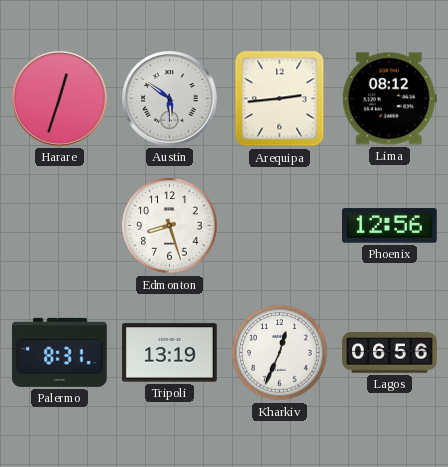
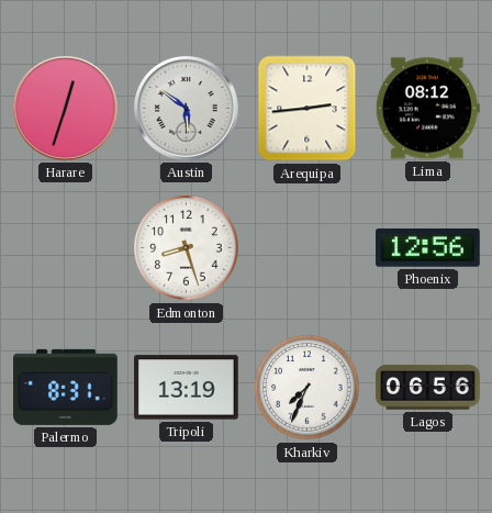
Kharkiv: 12:34 -> 7:34 (307, 388)
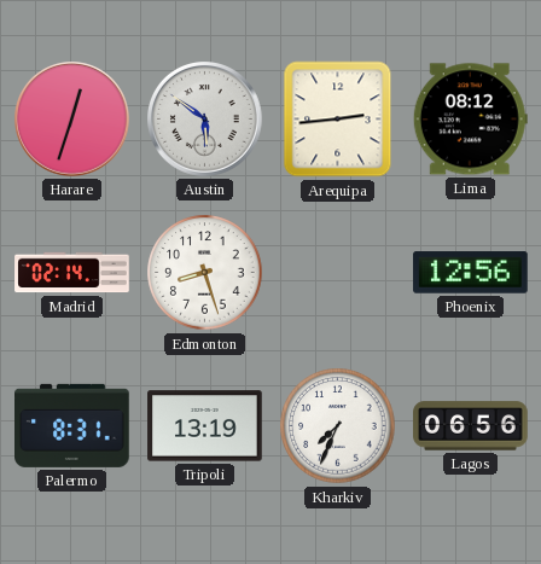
Madrid: none -> 02:14 (72, 273)
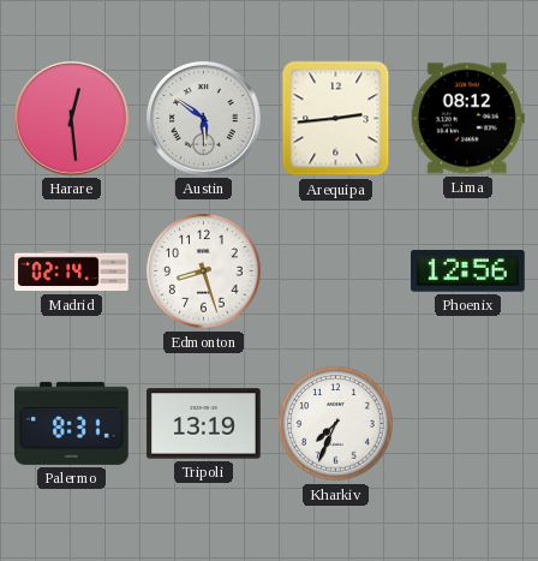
Harare: 12:33 -> 12:29 (72, 119)
Lagos: 06:56 -> none (471, 426)
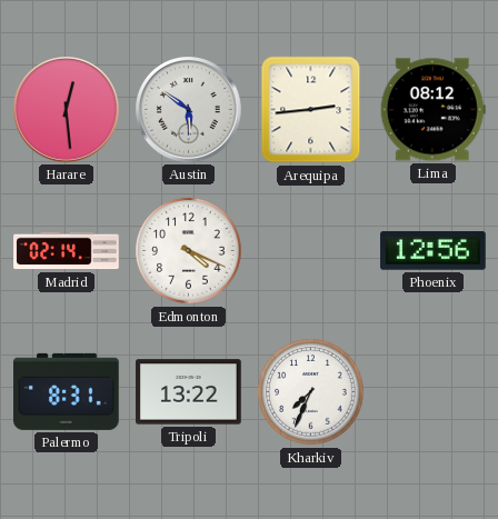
Edmonton: 8:27 -> 4:19 (189, 251)
Tripoli: 13:19 -> 13:22 (189, 392)
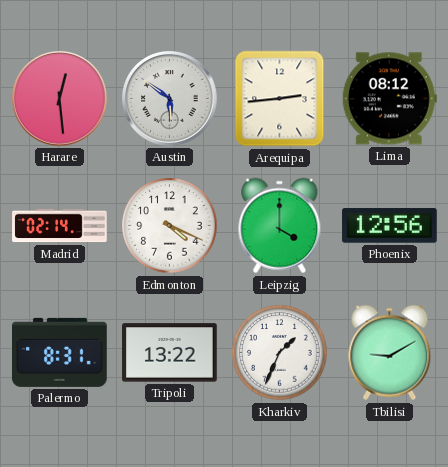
Leipzig: none -> 4:00 (280, 226)
Kharkiv: 7:34 -> 1:34 (280, 353)
Tbilisi: none -> 9:10 (390, 353)
